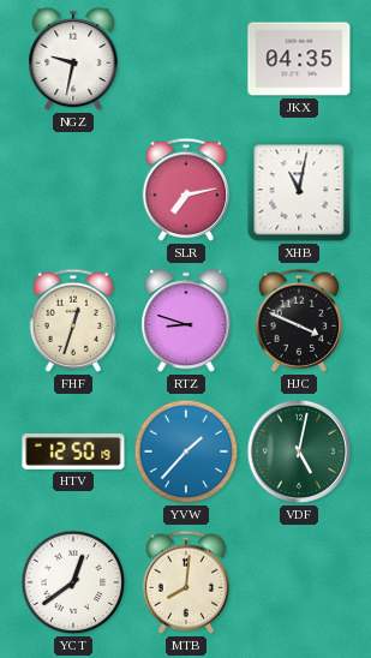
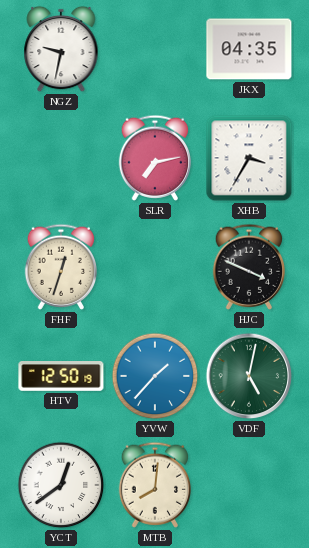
XHB: 11:02 -> 3:35 (249, 158)
RTZ: 8:48 -> none (186, 321)
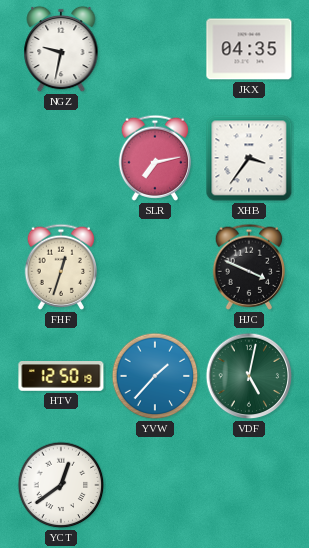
XHB: 3:35 -> 3:36 (249, 158)
MTB: 8:01 -> none (155, 485)
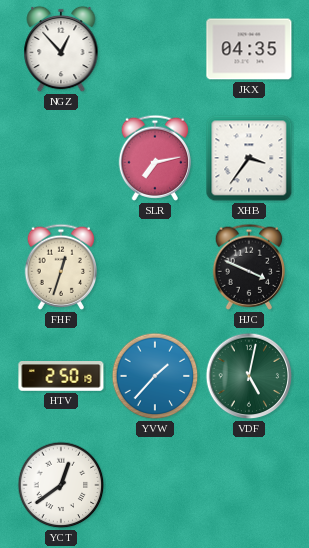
NGZ: 9:32 -> 12:53 (61, 49)
HTV: 12:50 -> 2:50 (61, 376)
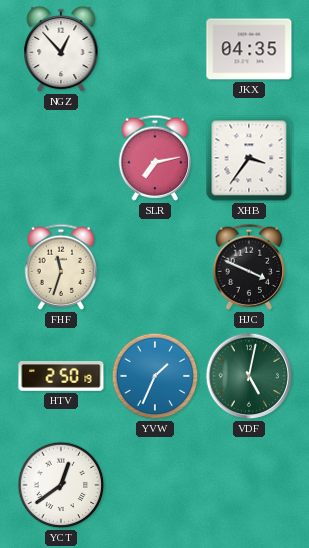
FHF: 12:33 -> 11:33 (61, 267)
YVW: 1:37 -> 1:34 (155, 376)
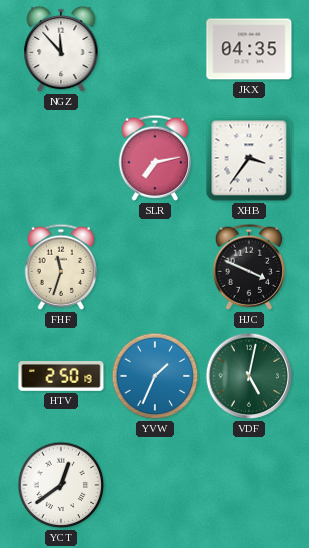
NGZ: 12:53 -> 11:53 (61, 49)
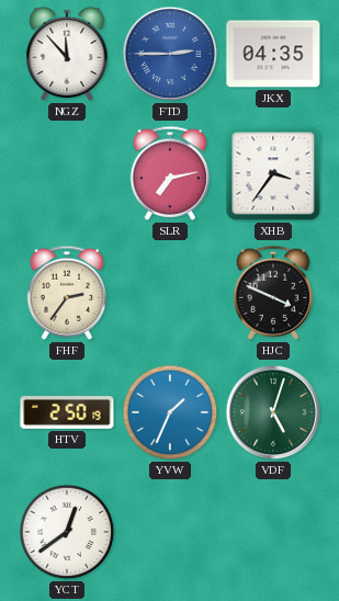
FTD: none -> 2:45 (170, 54)
FHF: 11:33 -> 2:36 (67, 293)
VDF: 5:02 -> 5:03 (273, 412)
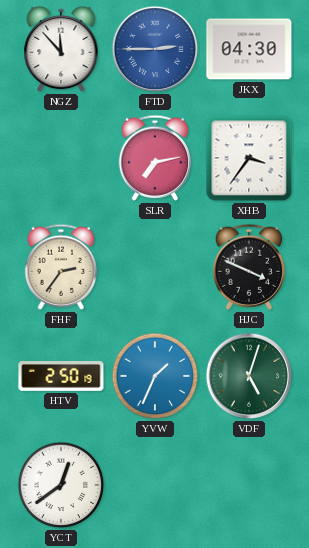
JKX: 04:35 -> 04:30 (249, 49)
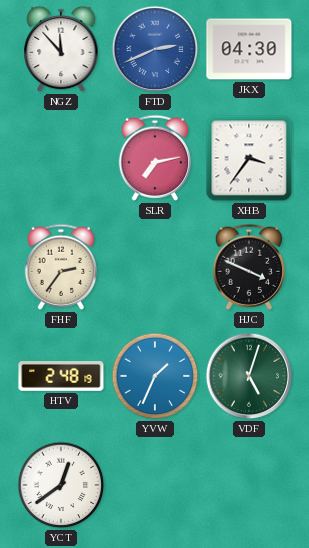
FTD: 2:45 -> 2:41 (155, 49)
HTV: 2:50 -> 2:48 (61, 376)
